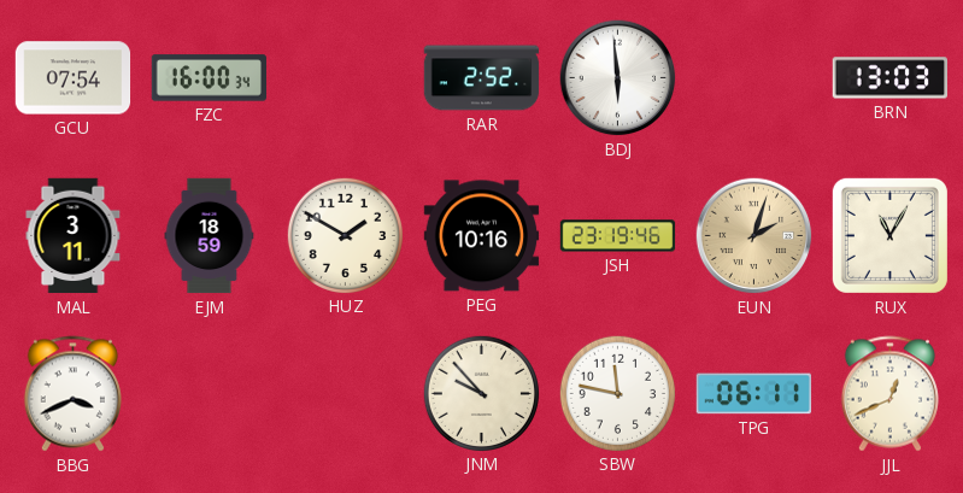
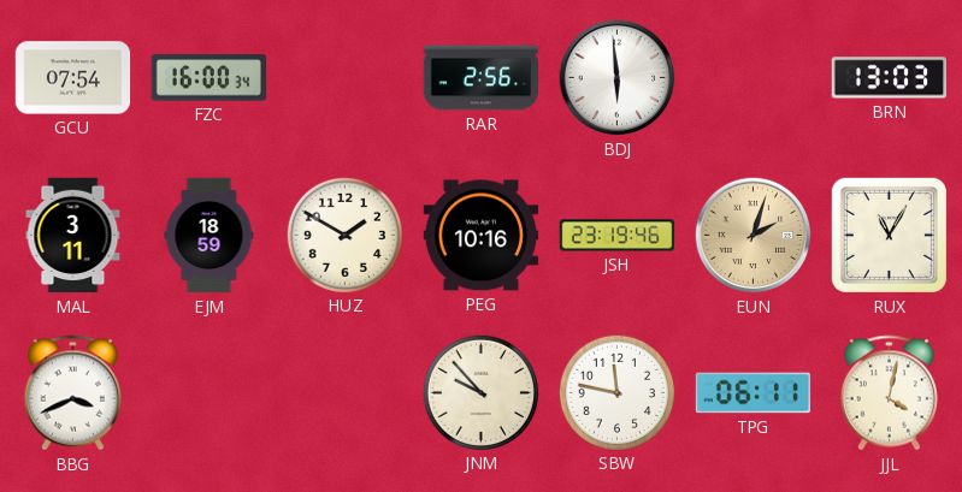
RAR: 2:52 -> 2:56 (482, 78)
JJL: 12:41 -> 4:02 (889, 393)
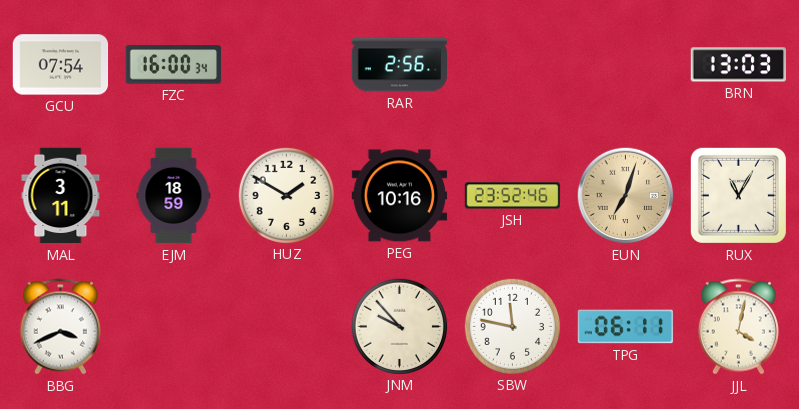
BDJ: 5:59 -> none (618, 78)
JSH: 23:19 -> 23:52 (513, 196)
EUN: 2:03 -> 7:03 (626, 196)
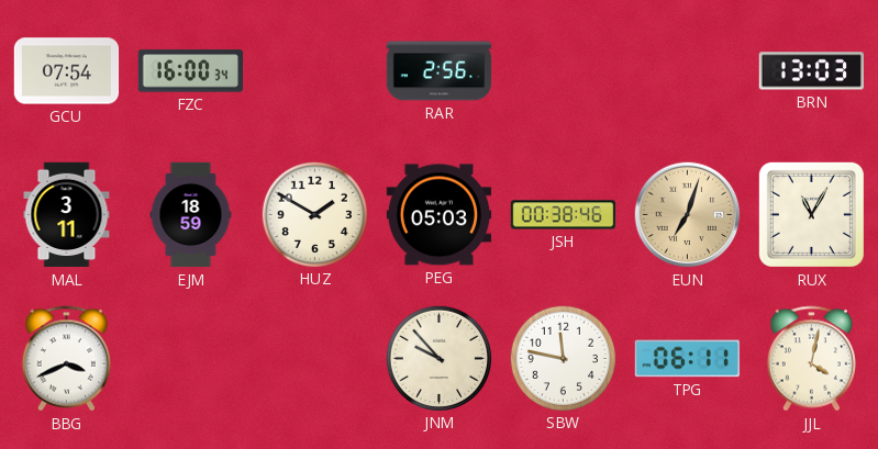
PEG: 10:16 -> 05:03 (440, 215)
JSH: 23:52 -> 00:38 (564, 215)
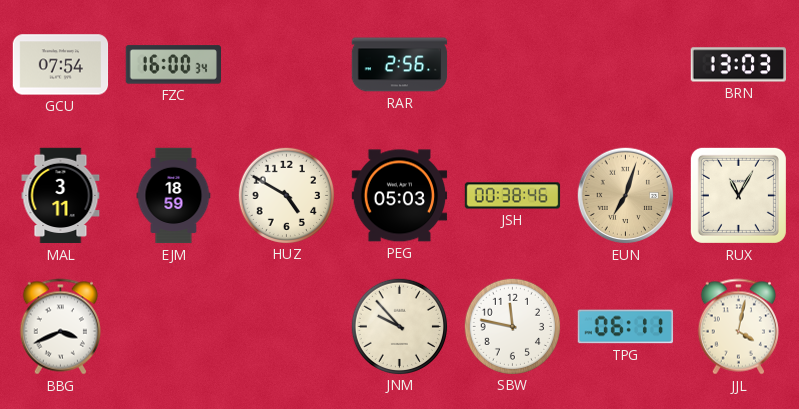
HUZ: 1:50 -> 4:50 (286, 195)
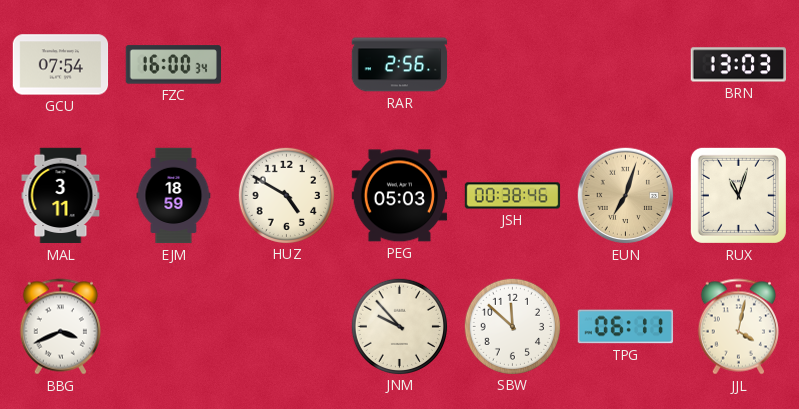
RUX: 11:05 -> 11:03 (738, 195)
SBW: 11:47 -> 11:52 (512, 326)
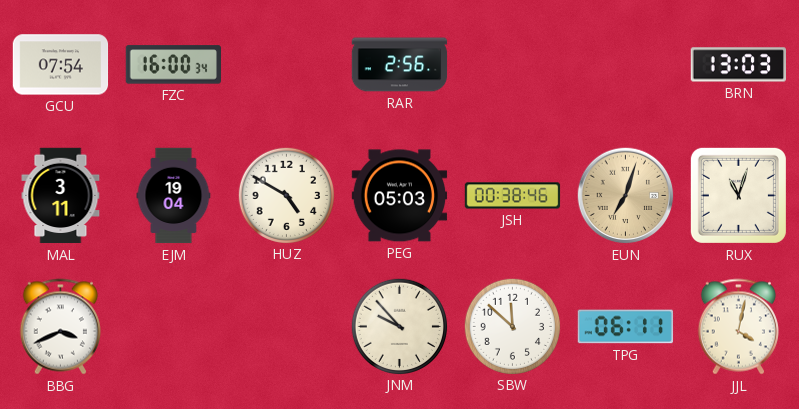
EJM: 18:59 -> 19:04 (174, 196)
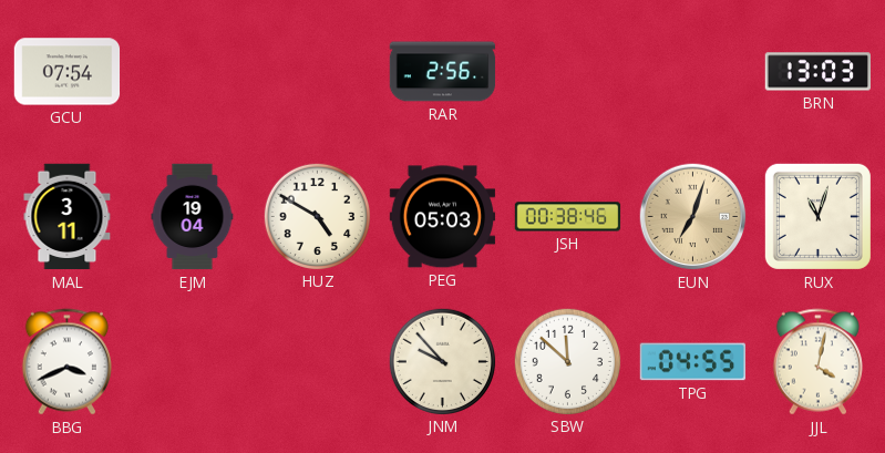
FZC: 16:00 -> none (173, 65)
TPG: 06:11 -> 04:55 (693, 362)
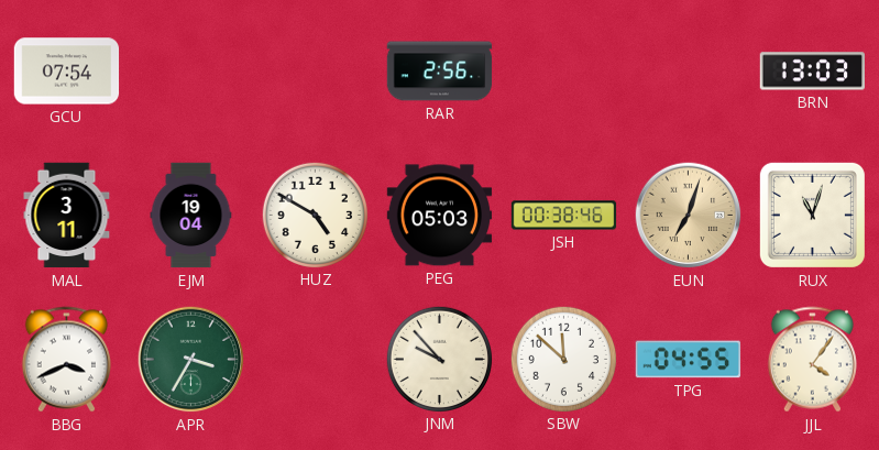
APR: none -> 3:35 (191, 360)
JJL: 4:02 -> 4:06 (812, 360)
